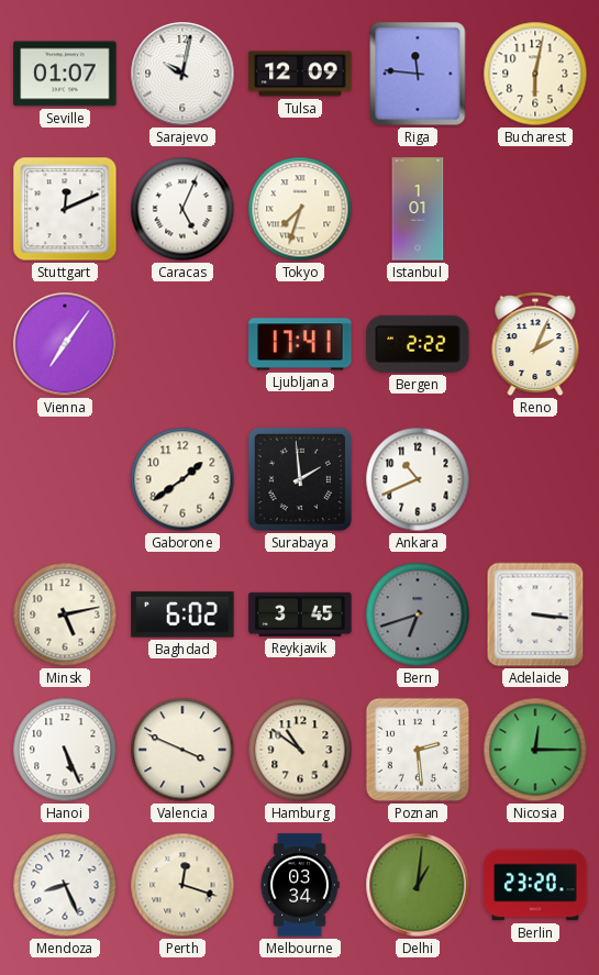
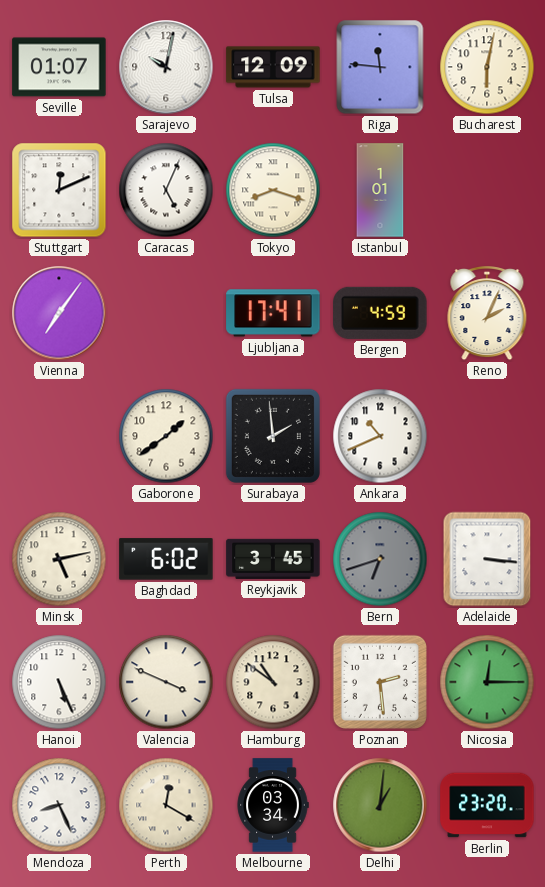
Tokyo: 7:33 -> 8:18 (273, 190)
Bergen: 2:22 -> 4:59 (380, 313)
Perth: 12:18 -> 12:20 (166, 805)
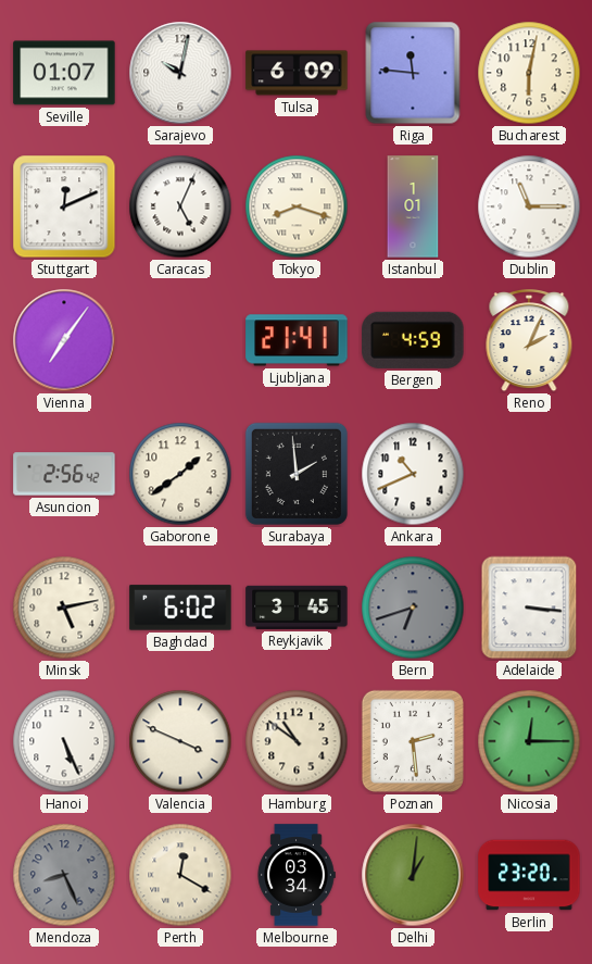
Tulsa: 12:09 -> 6:09 (297, 73)
Dublin: none -> 11:15 (529, 206)
Ljubljana: 17:41 -> 21:41 (297, 340)
Asuncion: none -> 2:56 (64, 474)
Mendoza dial: white -> grey (64, 875)
